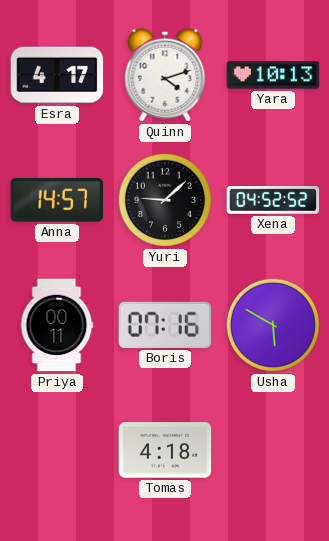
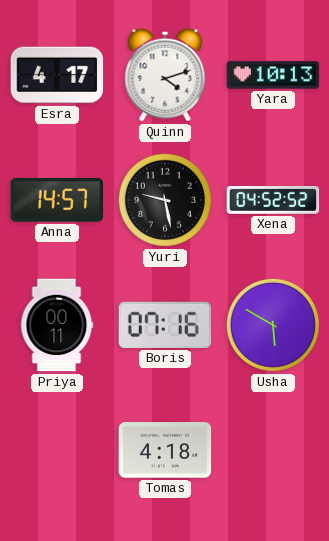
Yuri: 9:08 -> 9:28 (165, 200)
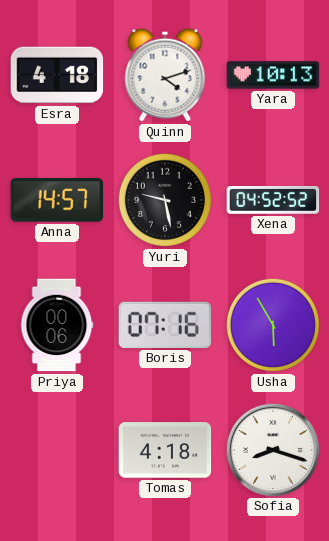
Esra: 4:17 -> 4:18 (57, 75)
Priya: 00:11 -> 00:06 (57, 325)
Usha: 5:50 -> 5:55 (273, 325)
Sofia: none -> 8:18 (272, 449)
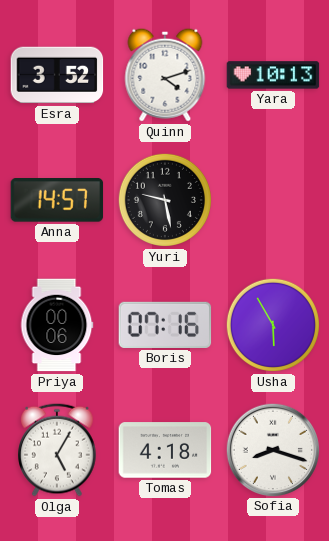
Esra: 4:18 -> 3:52 (57, 75)
Xena: 04:52 -> none (273, 201)
Olga: none -> 5:05 (58, 450)
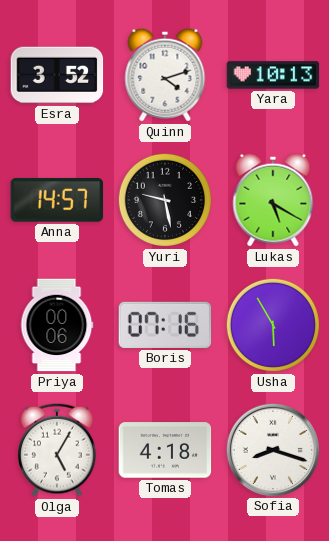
Lukas: none -> 5:20 (273, 200)
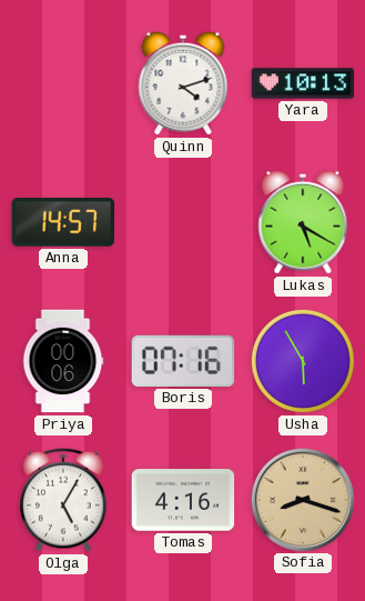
Esra: 3:52 -> none (57, 75)
Yuri: 9:28 -> none (165, 200)
Tomas: 4:18 -> 4:16 (183, 500)
Sofia dial: white -> champagne (302, 499)
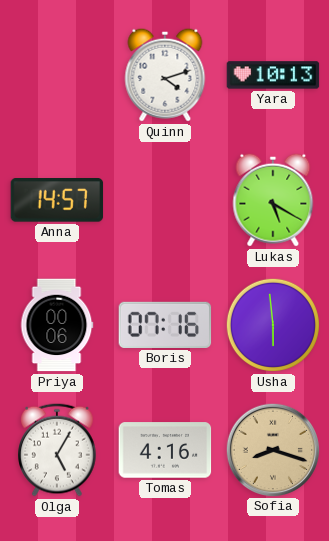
Usha: 5:55 -> 5:59 (273, 325)
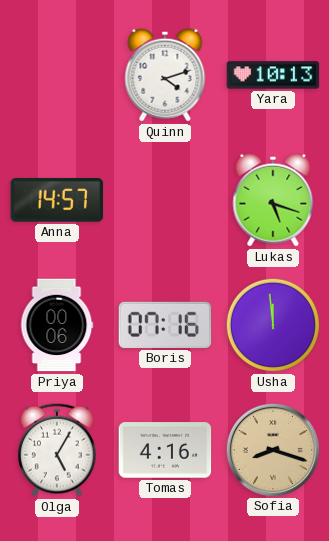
Lukas: 5:20 -> 5:18 (273, 200)
Usha: 5:59 -> 11:59 (273, 325)
